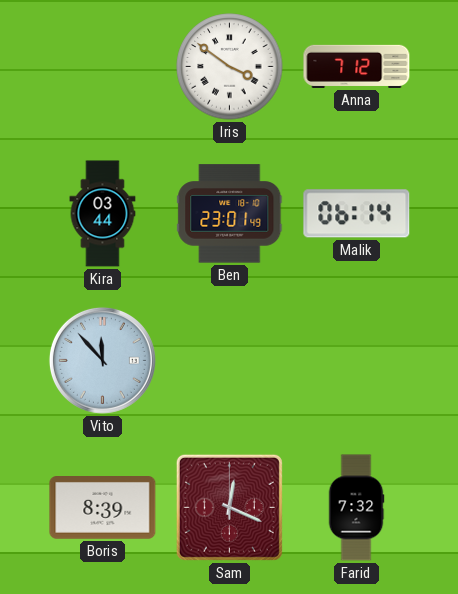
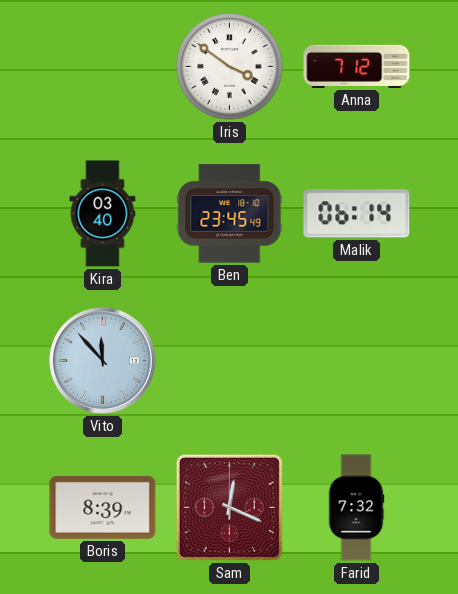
Kira: 03:44 -> 03:40 (103, 214)
Ben: 23:01 -> 23:45 (230, 214)
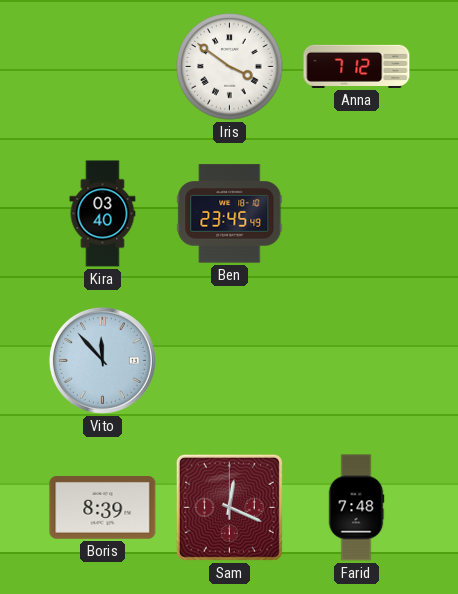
Malik: 06:14 -> none (357, 214)
Farid: 7:32 -> 7:48 (356, 508)
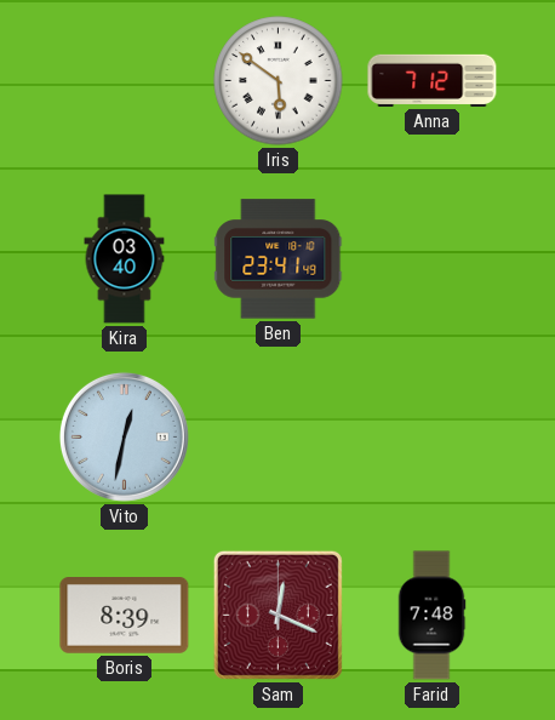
Iris: 3:51 -> 5:51 (279, 81)
Ben: 23:45 -> 23:41 (279, 259)
Vito: 11:53 -> 12:32 (124, 436)
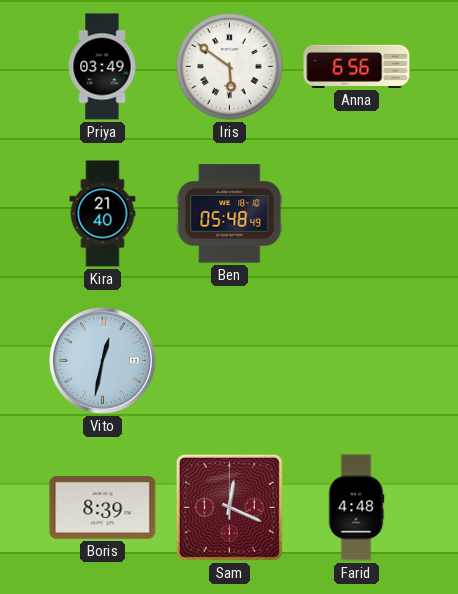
Priya: none -> 03:49 (102, 67)
Anna: 7:12 -> 6:56 (357, 66)
Kira: 03:40 -> 21:40 (103, 214)
Ben: 23:41 -> 05:48 (230, 214)
Farid: 7:48 -> 4:48 (356, 508)
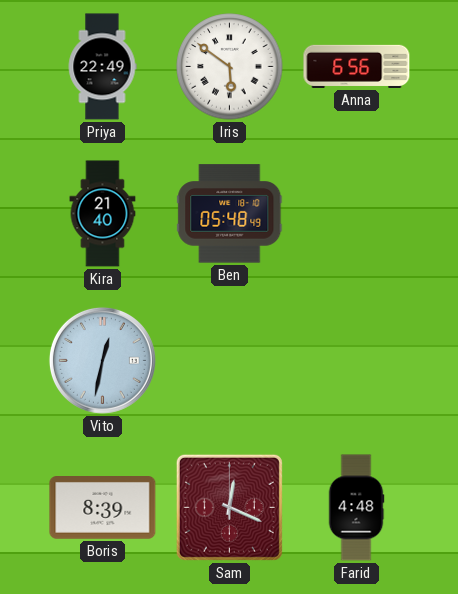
Priya: 03:49 -> 22:49 (102, 67)
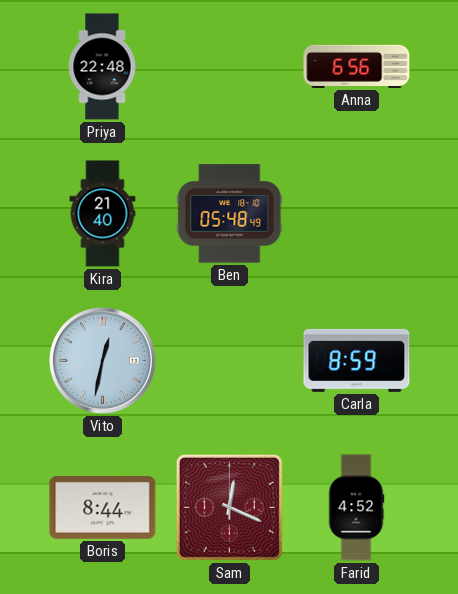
Priya: 22:49 -> 22:48 (102, 67)
Iris: 5:51 -> none (230, 67)
Carla: none -> 8:59 (357, 360)
Boris: 8:39 -> 8:44 (103, 508)
Farid: 4:48 -> 4:52 (356, 508)
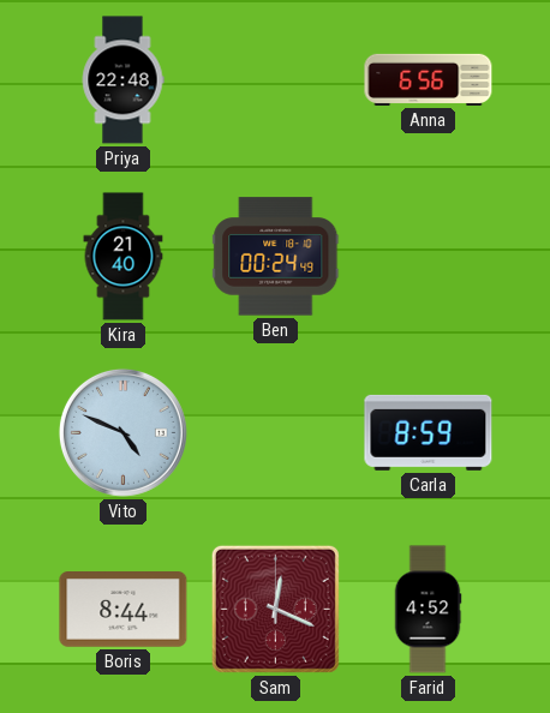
Ben: 05:48 -> 00:24 (276, 257)
Vito: 12:32 -> 4:49 (122, 432)
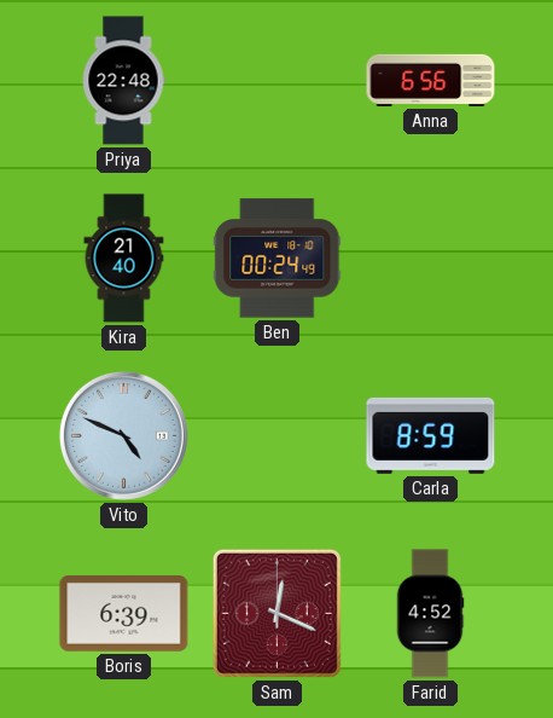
Boris: 8:44 -> 6:39 (124, 614)
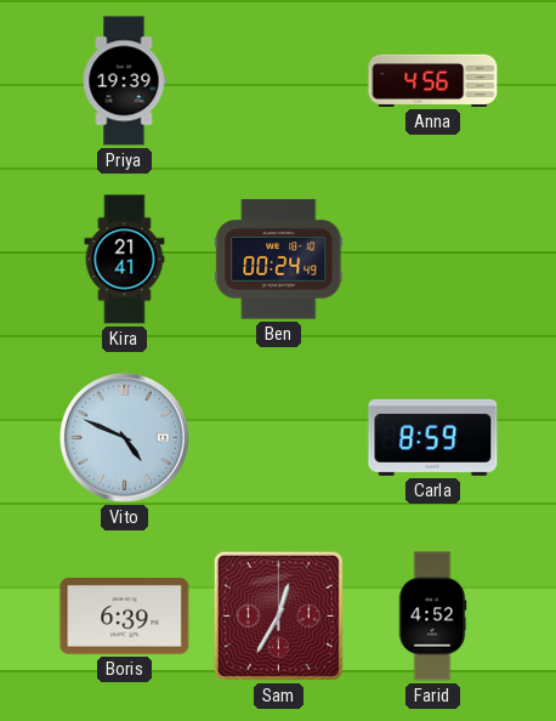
Priya: 22:48 -> 19:39 (124, 81)
Anna: 6:56 -> 4:56 (433, 80)
Kira: 21:40 -> 21:41 (125, 260)
Sam: 12:19 -> 12:35 (278, 615)
